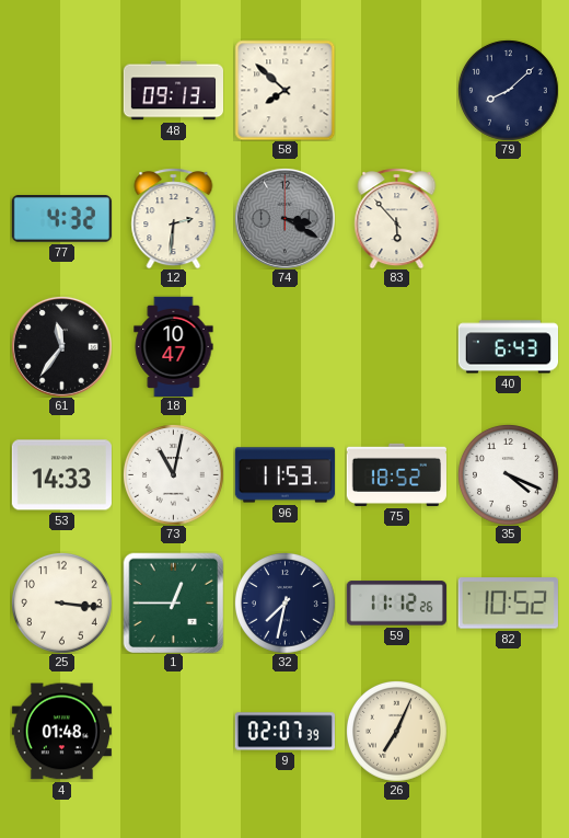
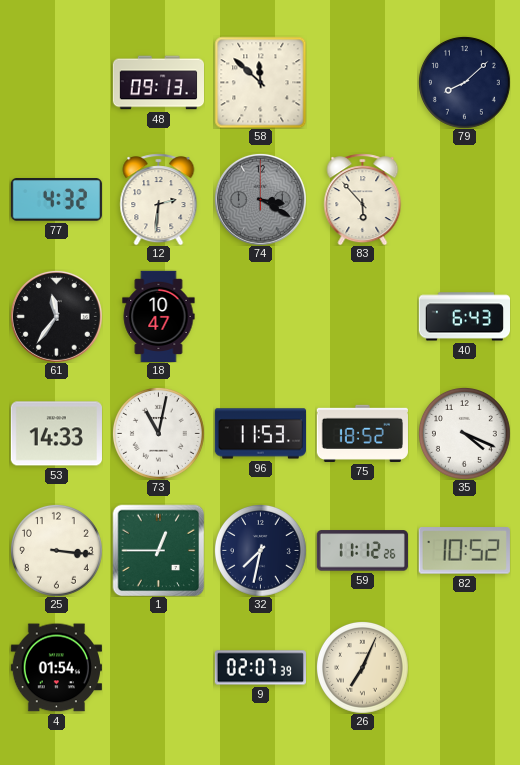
58: 7:52 -> 11:52 (260, 82)
4: 01:48 -> 01:54 (56, 668)
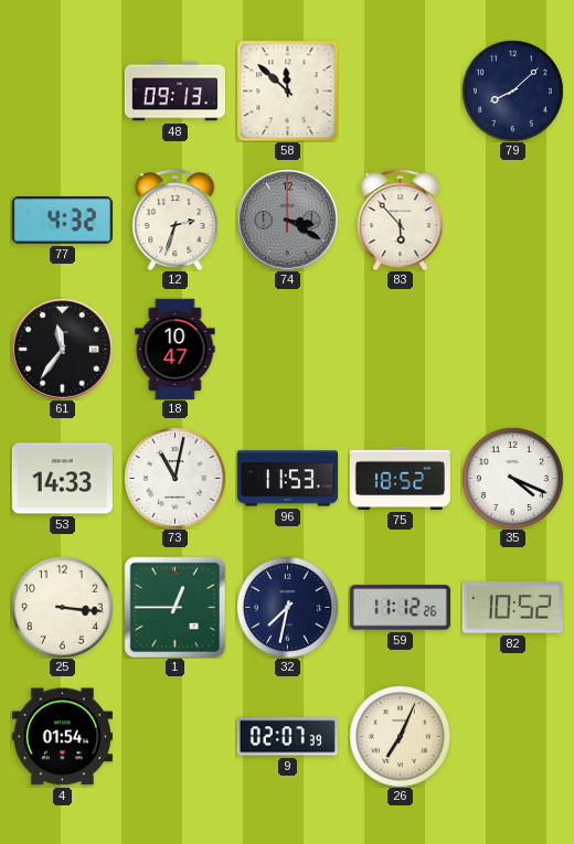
12: 2:31 -> 2:33 (176, 220)
40: 6:43 -> none (464, 317)
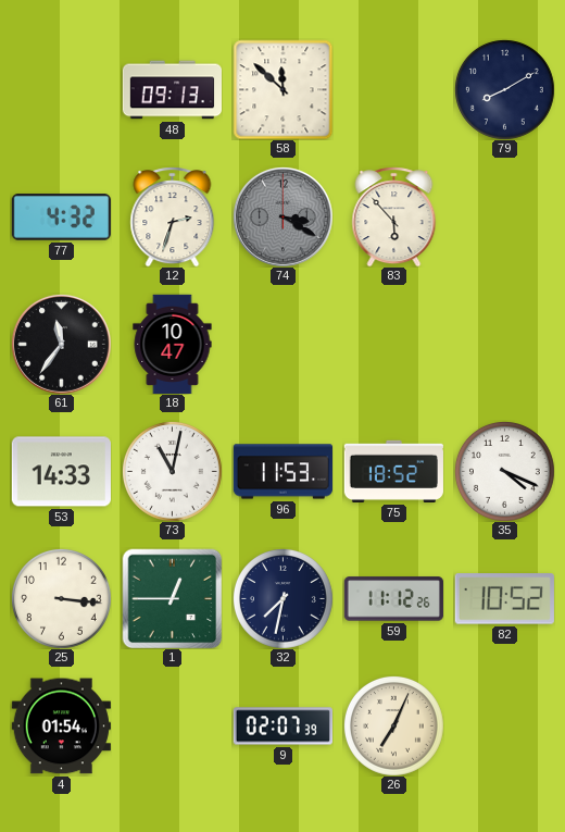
79: 8:08 -> 8:10 (504, 89)
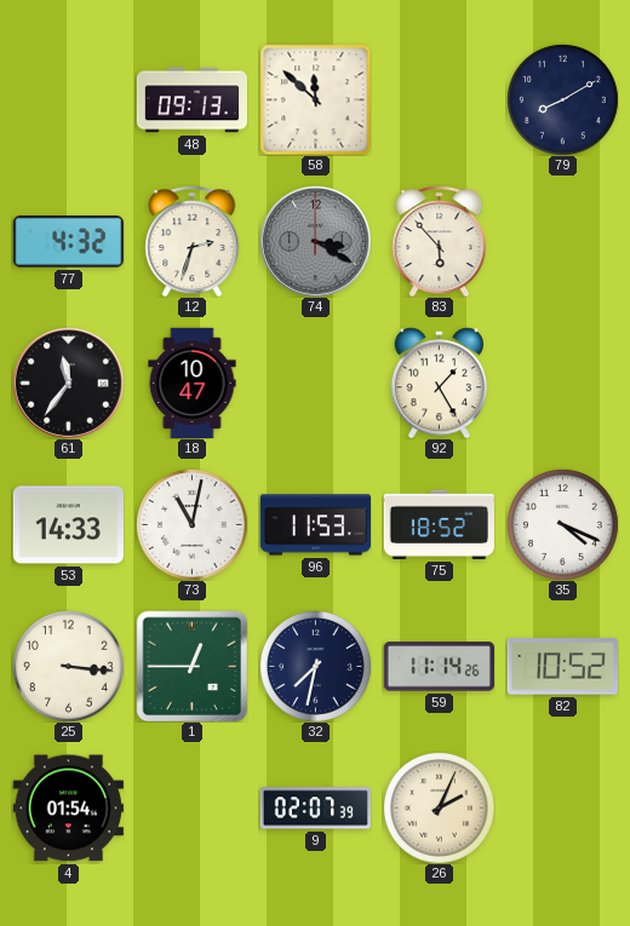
92: none -> 1:25 (439, 383)
59: 11:12 -> 11:14 (439, 667)
26: 7:04 -> 2:04 (439, 807)
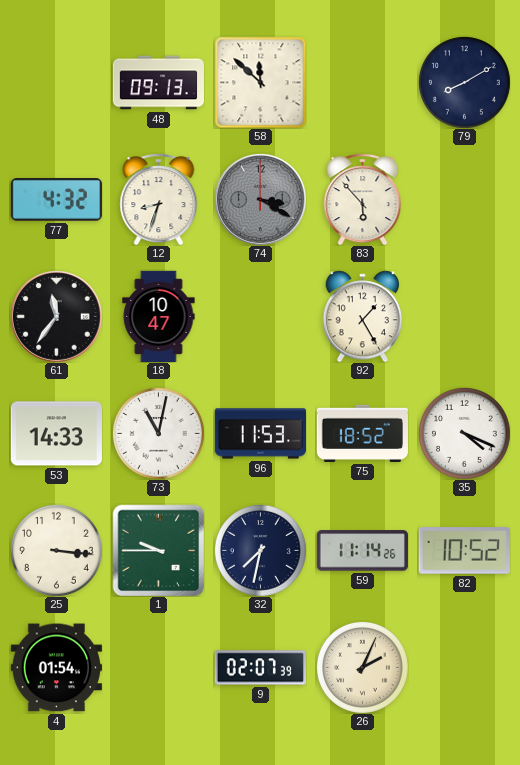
12: 2:33 -> 8:33 (159, 199)
1: 12:45 -> 9:45 (158, 550)
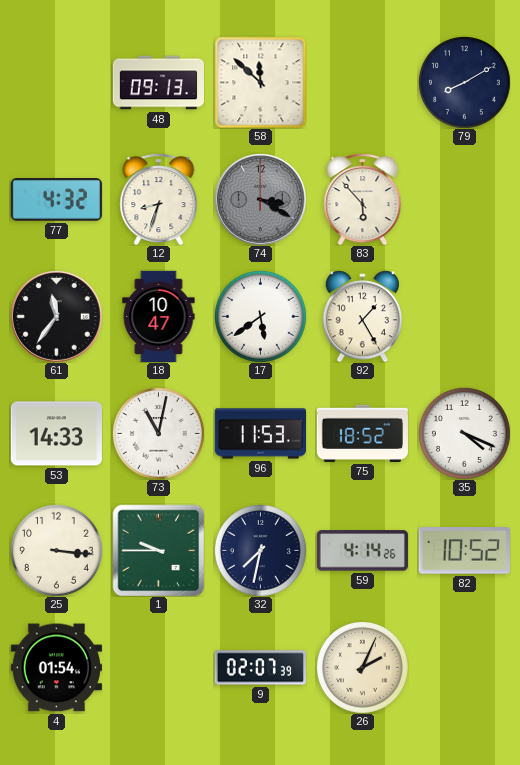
17: none -> 5:39 (260, 316)
59: 11:14 -> 4:14 (362, 551)
